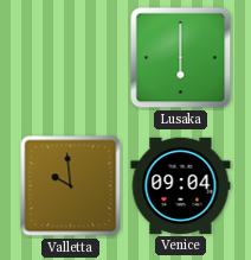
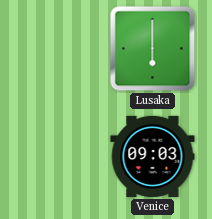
Valletta: 9:59 -> none (71, 186)
Venice: 09:04 -> 09:03 (153, 156)
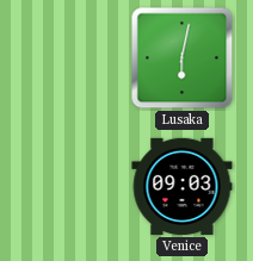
Lusaka: 6:00 -> 6:02 (183, 58)
